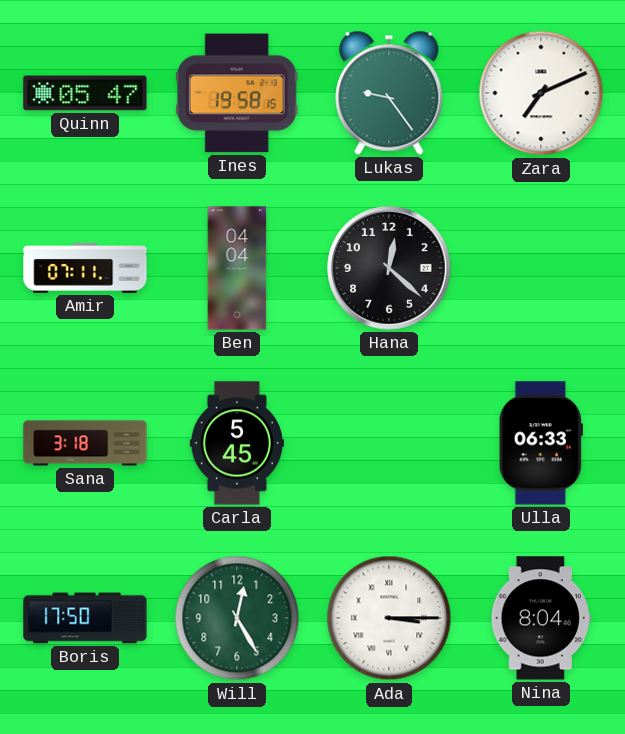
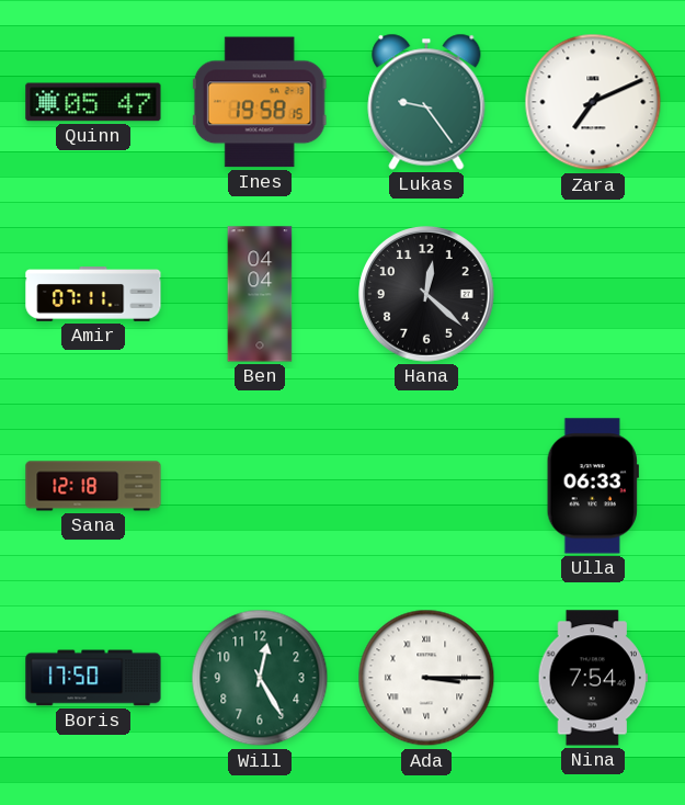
Sana: 3:18 -> 12:18 (93, 486)
Carla: 5:45 -> none (236, 443)
Nina: 8:04 -> 7:54 (593, 678)
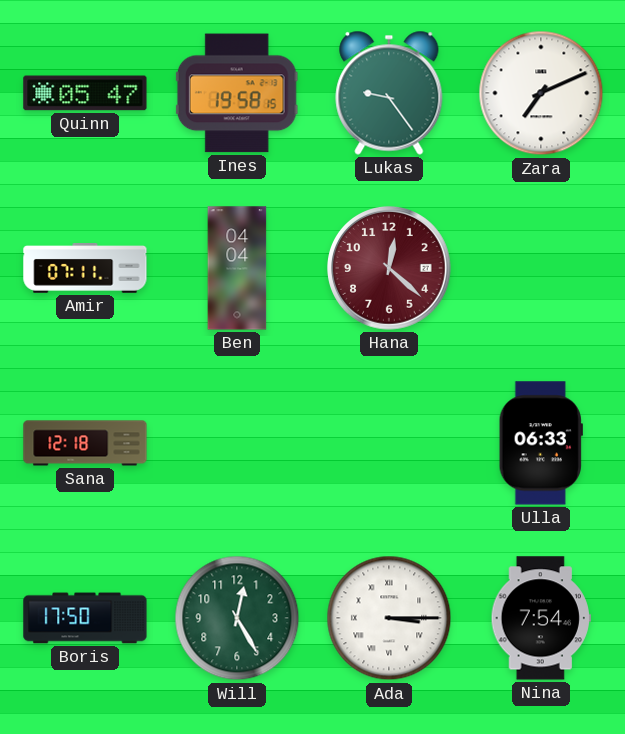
Hana dial: black -> burgundy (390, 269)
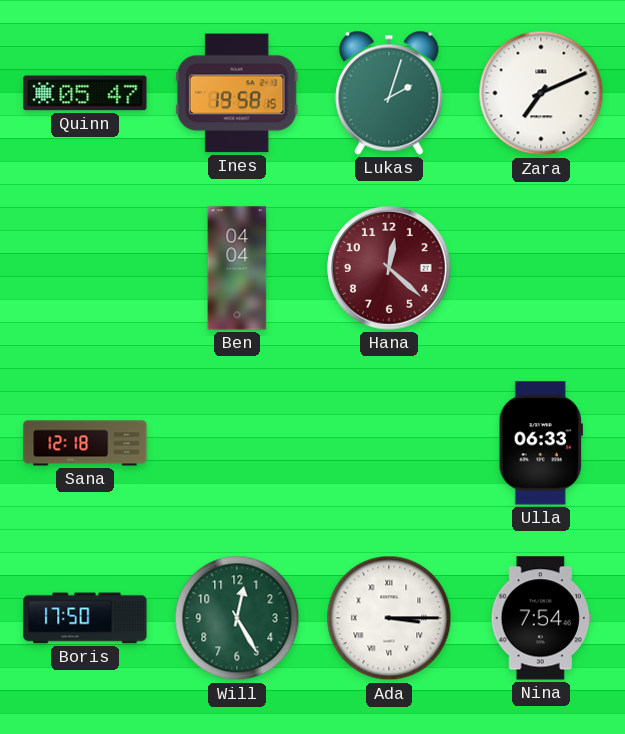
Lukas: 9:24 -> 2:03 (389, 93)
Amir: 07:11 -> none (85, 268)
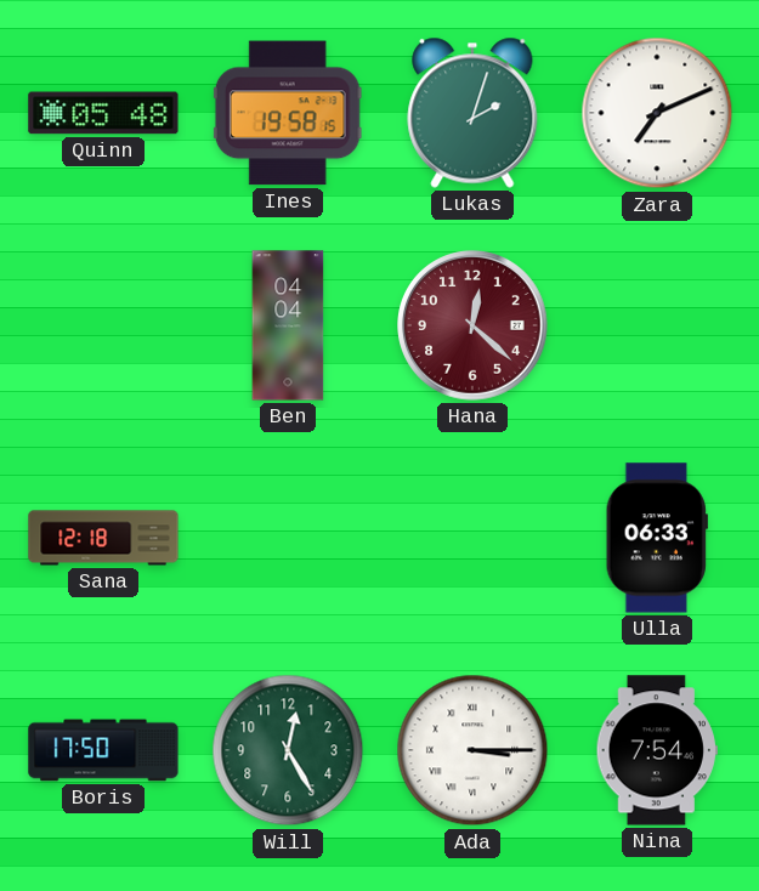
Quinn: 05:47 -> 05:48 (103, 113)
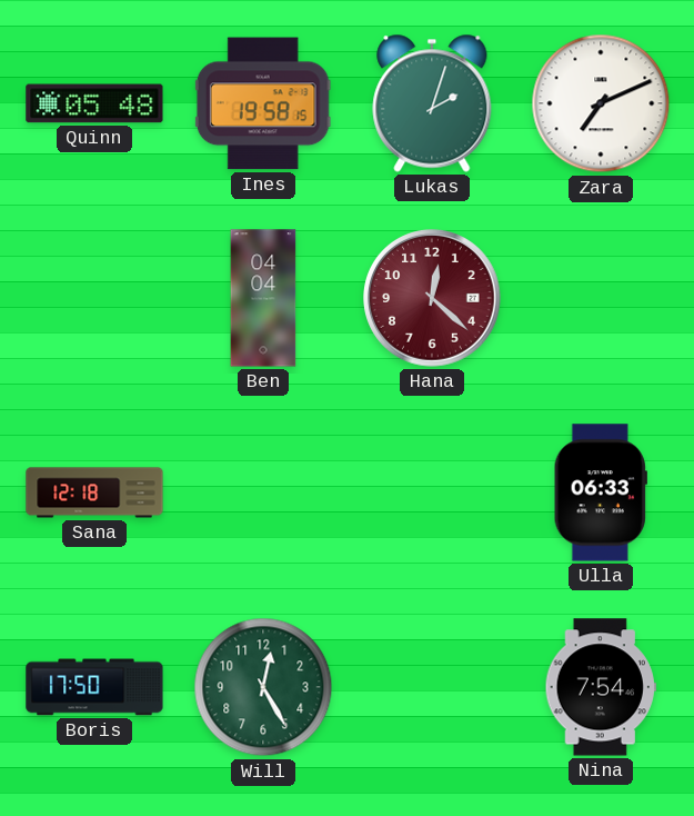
Ada: 3:15 -> none (472, 750)
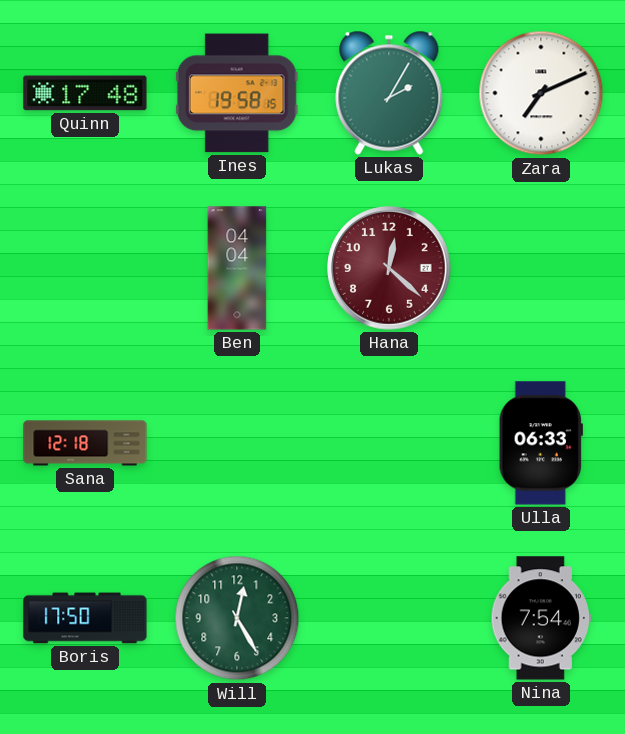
Quinn: 05:48 -> 17:48 (85, 93)
Lukas: 2:03 -> 2:05 (389, 93)
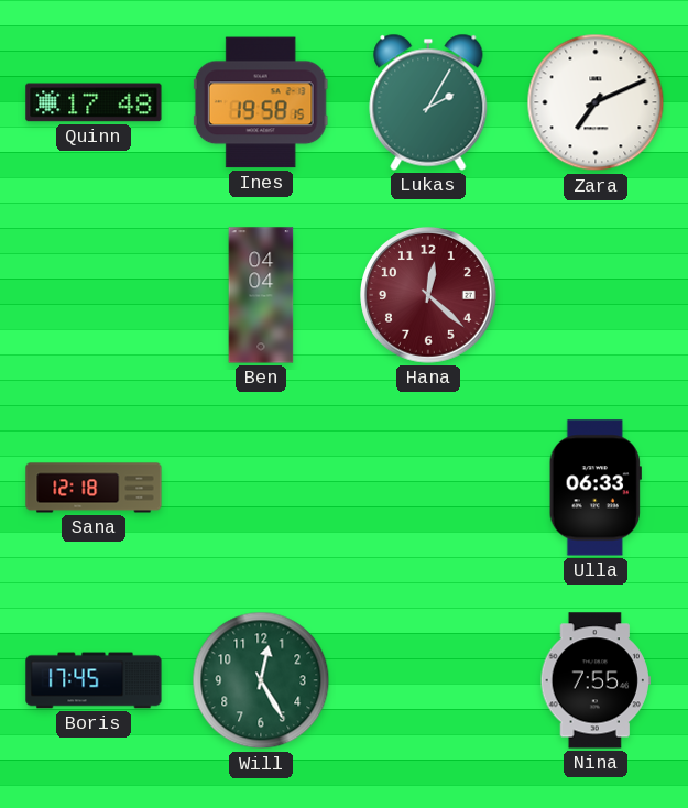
Boris: 17:50 -> 17:45 (94, 680)
Nina: 7:54 -> 7:55 (596, 680)
